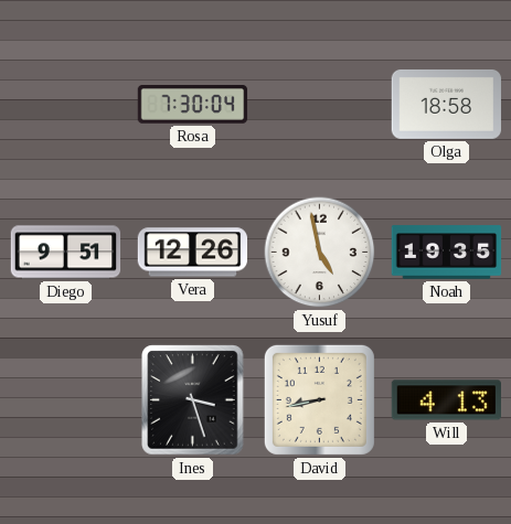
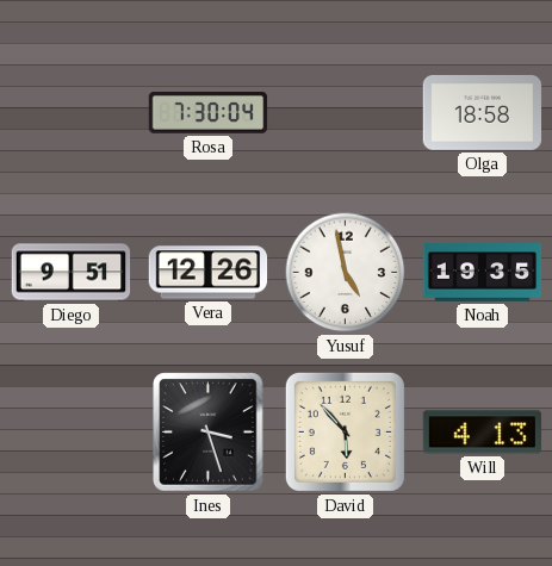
David: 8:43 -> 5:53 (345, 431)
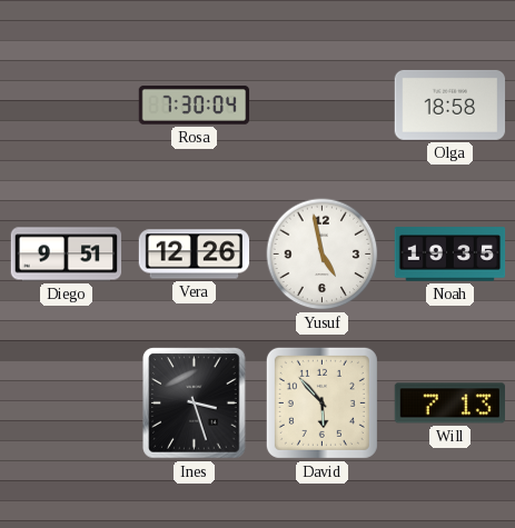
Will: 4:13 -> 7:13 (450, 404)
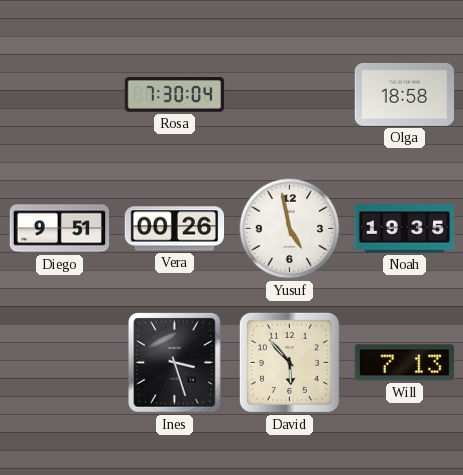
Vera: 12:26 -> 00:26 (175, 229)
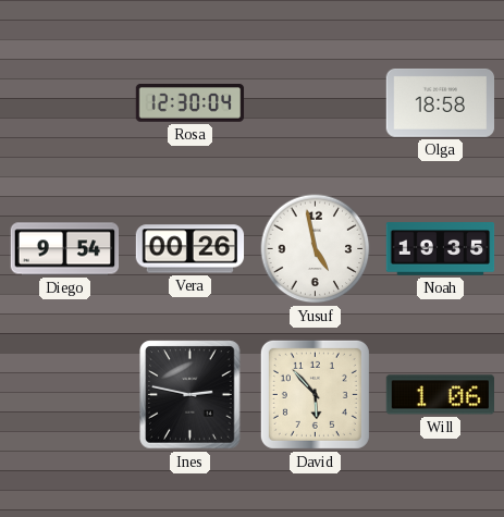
Rosa: 7:30 -> 12:30 (190, 103)
Diego: 9:51 -> 9:54 (65, 249)
Ines: 3:27 -> 2:47 (190, 395)
Will: 7:13 -> 1:06 (441, 395)
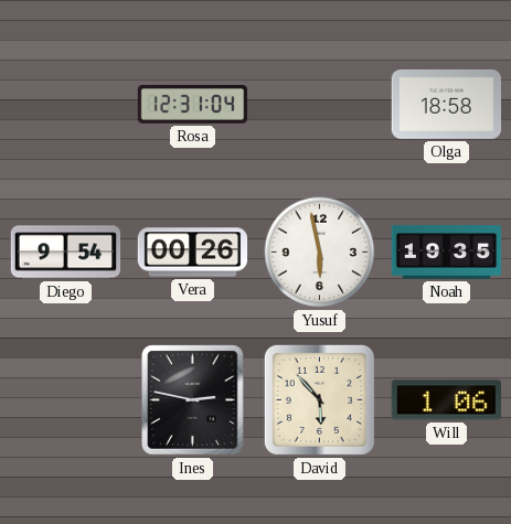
Rosa: 12:30 -> 12:31 (193, 105)
Yusuf: 4:58 -> 5:58 (320, 253)
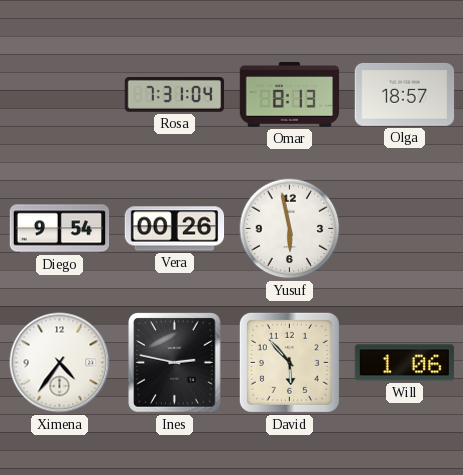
Rosa: 12:31 -> 7:31 (175, 95)
Omar: none -> 8:13 (290, 95)
Olga: 18:58 -> 18:57 (405, 94)
Noah: 19:35 -> none (447, 253)
Ximena: none -> 4:36 (60, 363)
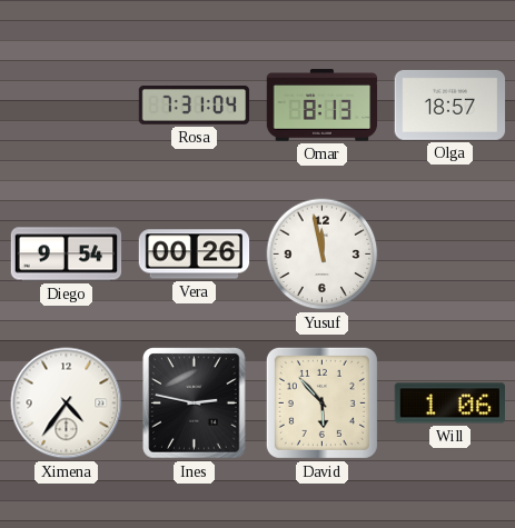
Yusuf: 5:58 -> 11:58 (323, 255)
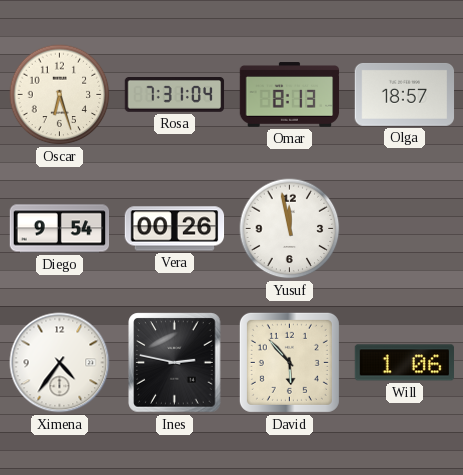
Oscar: none -> 6:27 (60, 95)
